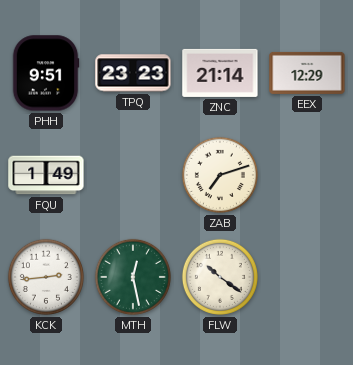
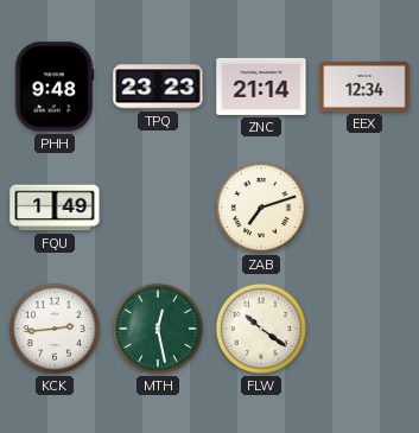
PHH: 9:51 -> 9:48 (55, 87)
EEX: 12:29 -> 12:34 (364, 87)
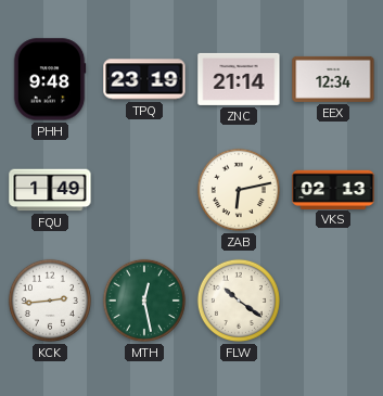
TPQ: 23:23 -> 23:19 (144, 79)
ZAB: 7:12 -> 6:13 (239, 190)
VKS: none -> 02:13 (333, 189)
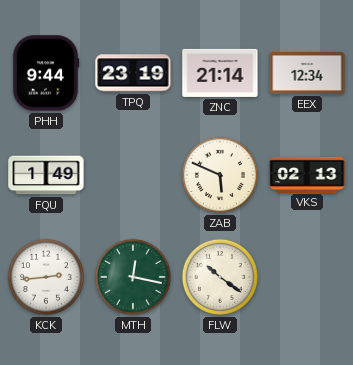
PHH: 9:48 -> 9:44 (46, 73)
ZAB: 6:13 -> 5:49 (220, 175)
MTH: 12:28 -> 12:17 (133, 277)
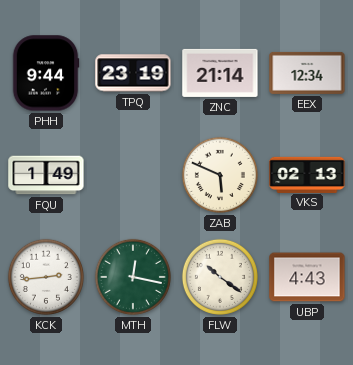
UBP: none -> 4:43 (307, 277)
